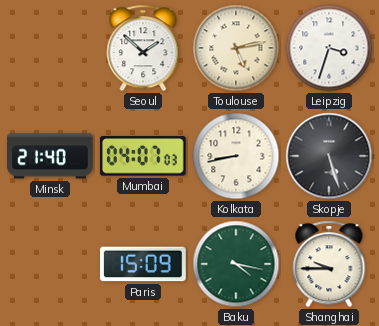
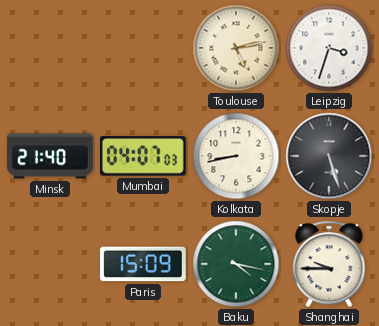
Seoul: 1:52 -> none (143, 48)
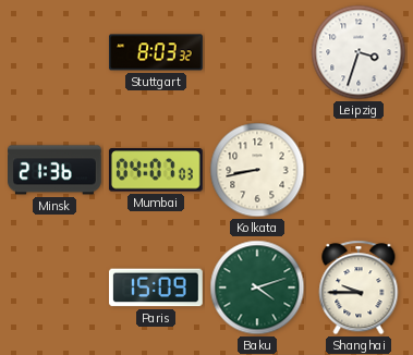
Stuttgart: none -> 8:03 (157, 52)
Toulouse: 5:13 -> none (236, 48)
Minsk: 21:40 -> 21:36 (56, 170)
Skopje: 5:27 -> none (329, 156)
Baku: 4:17 -> 4:12 (257, 287)
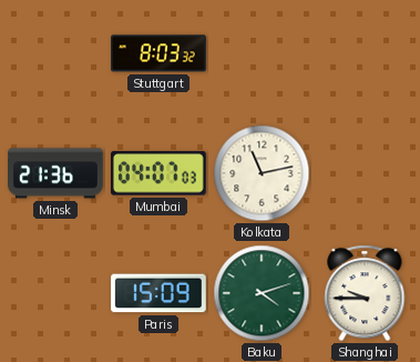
Leipzig: 3:33 -> none (359, 52)
Kolkata: 8:43 -> 11:13 (262, 173)
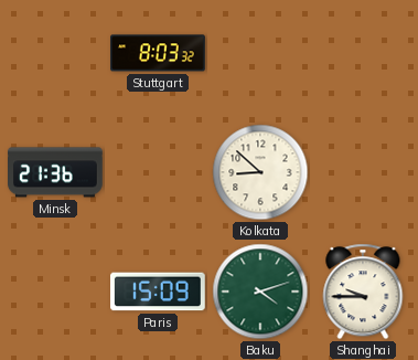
Mumbai: 04:07 -> none (158, 173)
Kolkata: 11:13 -> 8:52 (260, 172)
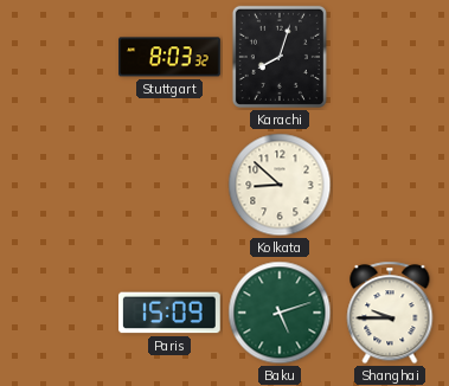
Karachi: none -> 8:03 (280, 57)
Minsk: 21:36 -> none (56, 172)
Baku: 4:12 -> 5:12 (280, 313)
